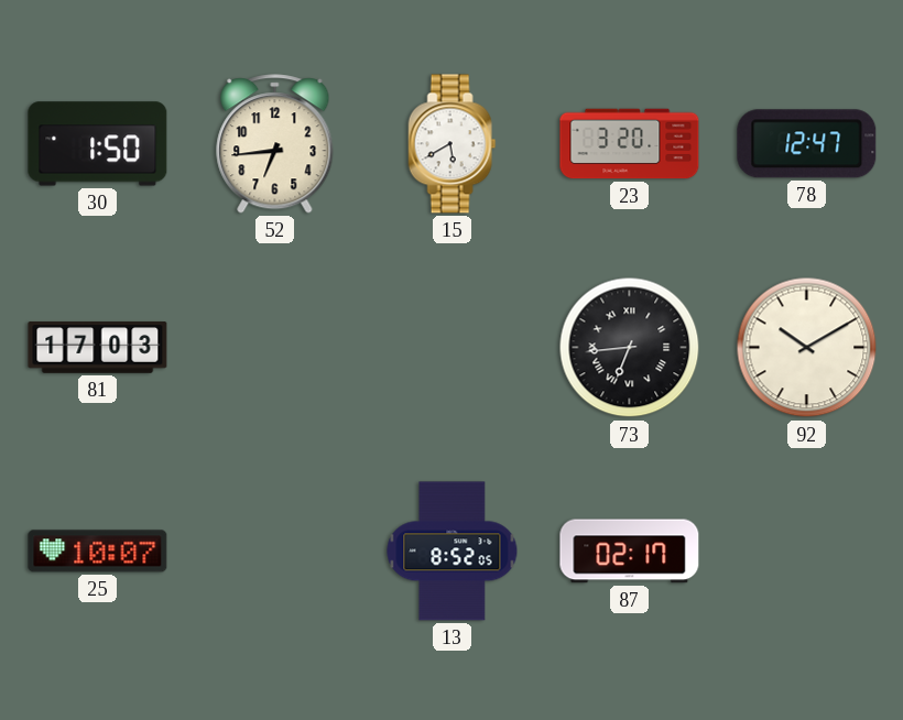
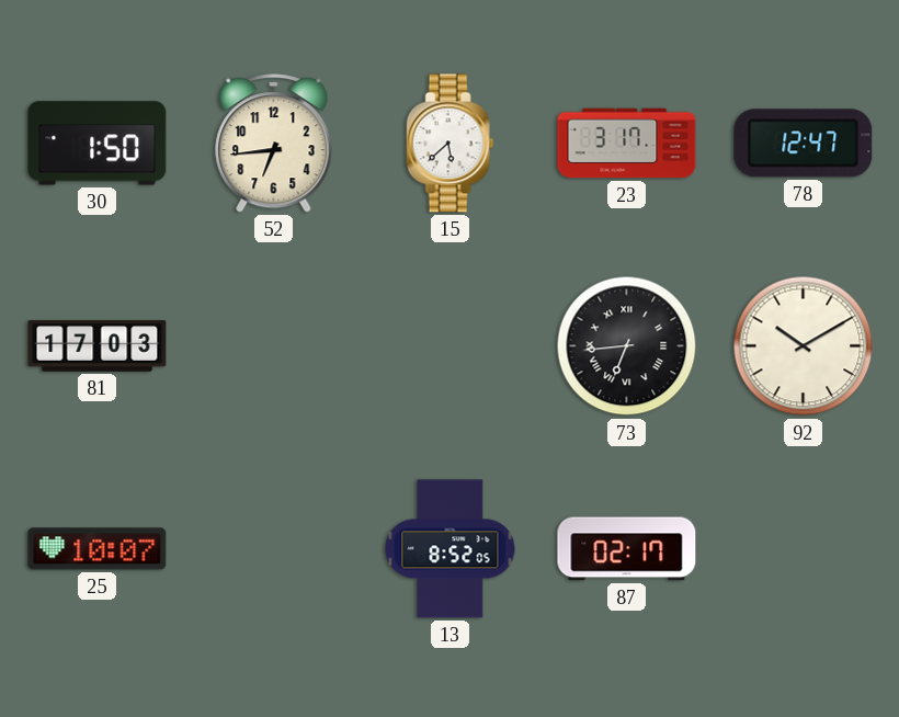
15: 5:40 -> 5:38 (451, 144)
23: 3:20 -> 3:17 (627, 144)
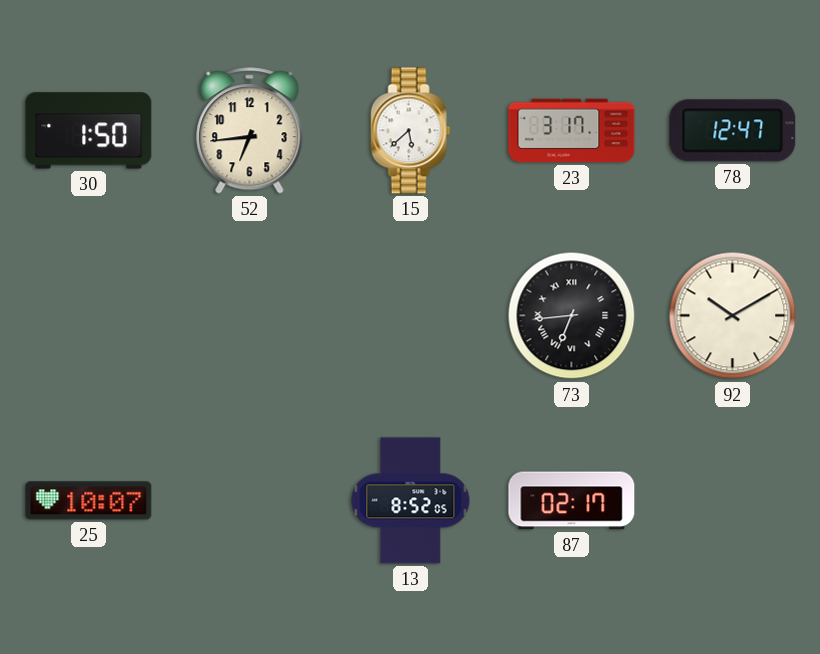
81: 17:03 -> none (98, 346)
